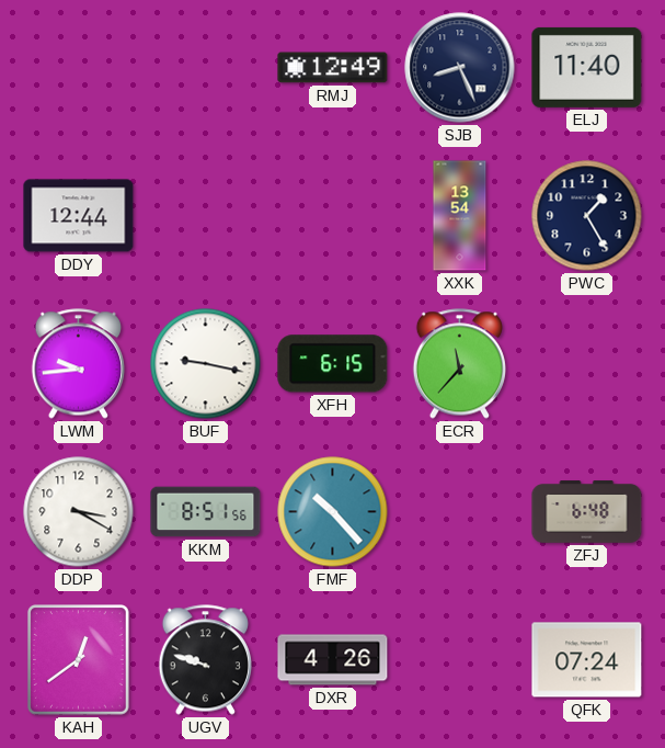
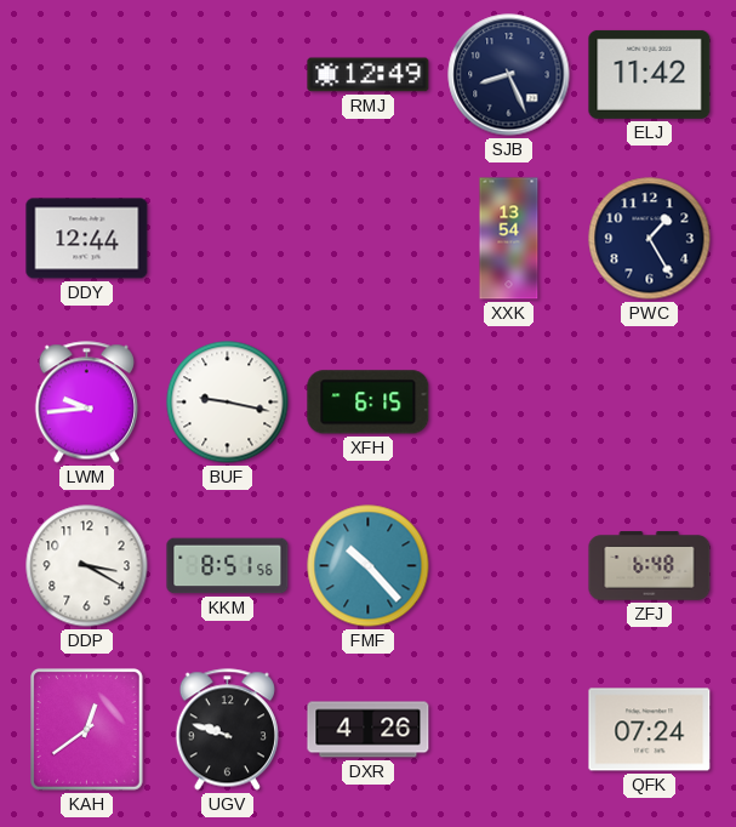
ELJ: 11:40 -> 11:42 (650, 74)
ECR: 11:37 -> none (459, 364)
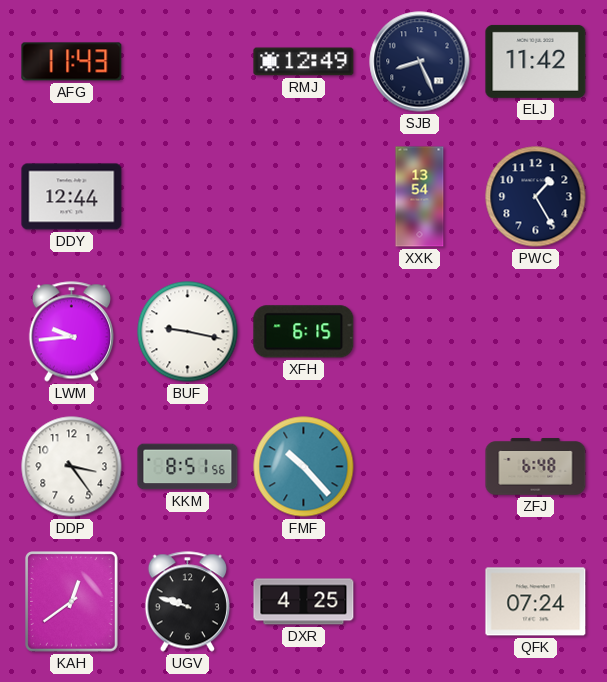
AFG: none -> 11:43 (72, 62)
DDP: 3:20 -> 3:24 (72, 467)
DXR: 4:26 -> 4:25 (304, 602)
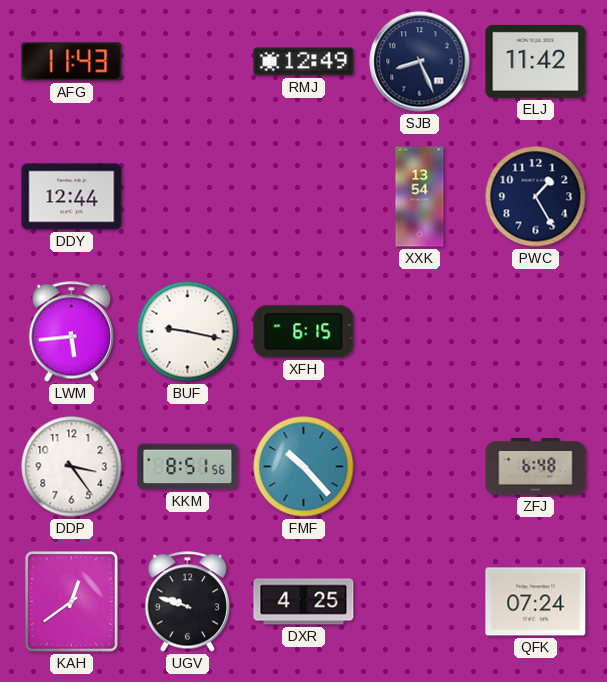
LWM: 9:44 -> 5:44 (71, 332)
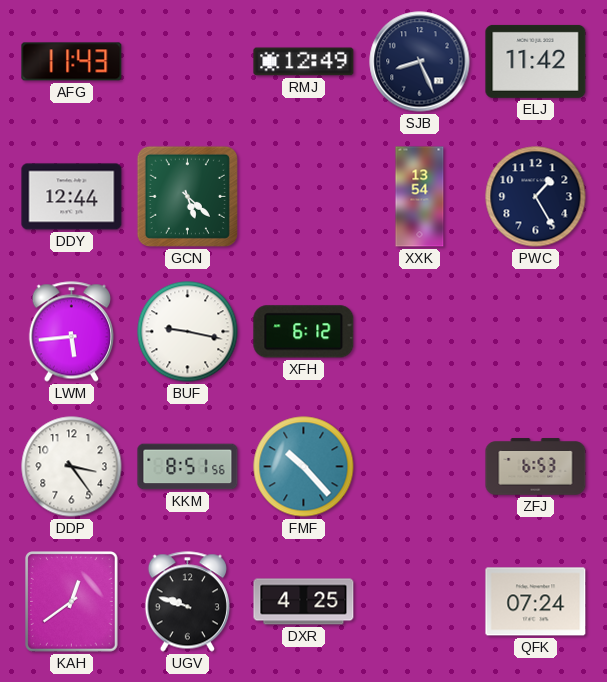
GCN: none -> 5:22 (187, 196)
XFH: 6:15 -> 6:12 (304, 332)
ZFJ: 6:48 -> 6:53 (536, 467)
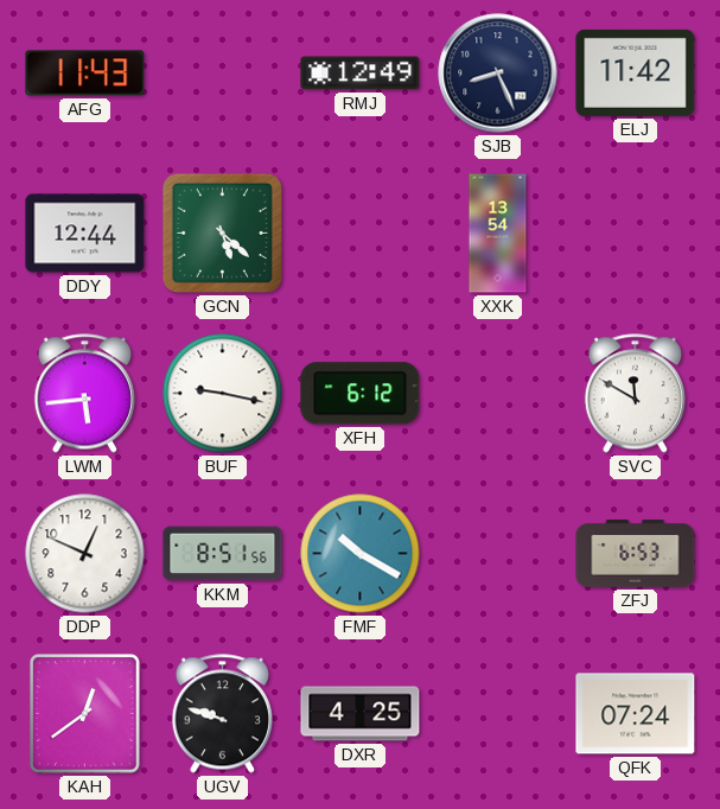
PWC: 1:25 -> none (536, 197)
SVC: none -> 11:50 (635, 394)
DDP: 3:24 -> 12:49 (85, 554)
FMF: 10:23 -> 10:20 (361, 554)
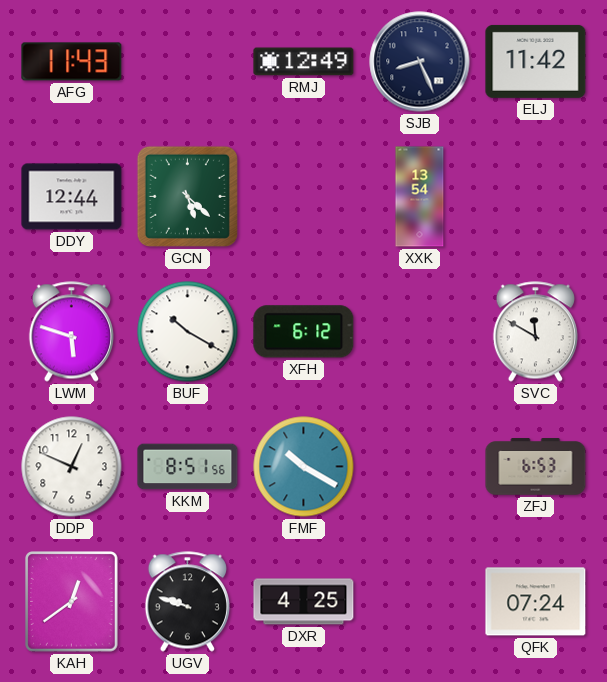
LWM: 5:44 -> 5:48 (71, 332)
BUF: 9:17 -> 10:20 (188, 332)
